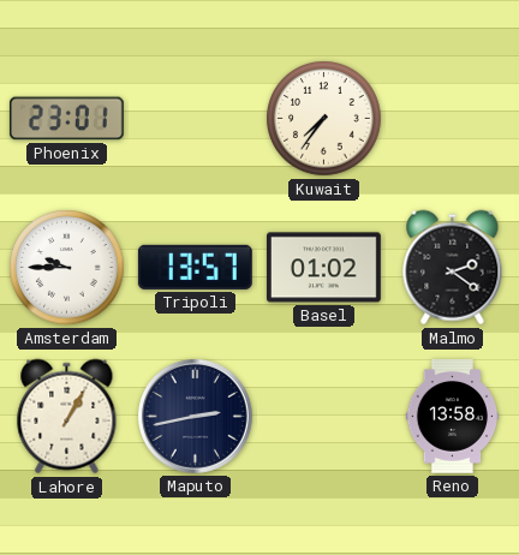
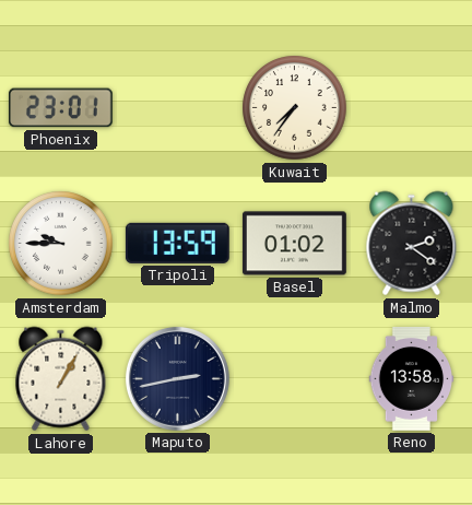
Tripoli: 13:57 -> 13:59 (177, 243)
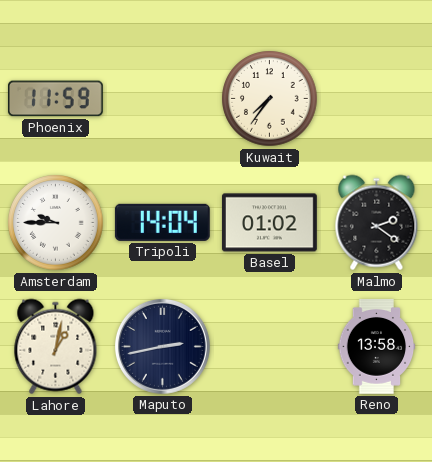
Phoenix: 23:01 -> 11:59 (55, 99)
Tripoli: 13:59 -> 14:04 (162, 222)
Lahore: 1:05 -> 1:02 (56, 347)
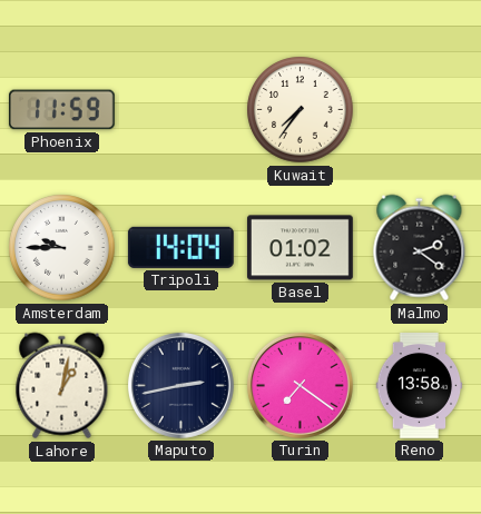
Turin: none -> 7:21 (300, 385)
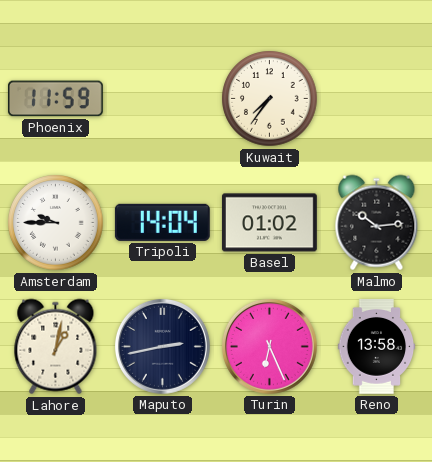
Malmo: 2:21 -> 10:14 (377, 223)
Turin: 7:21 -> 6:26 (269, 346)
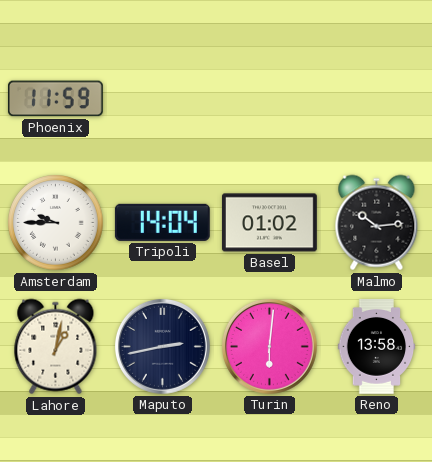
Kuwait: 7:36 -> none (270, 99)
Turin: 6:26 -> 6:01 (269, 346)
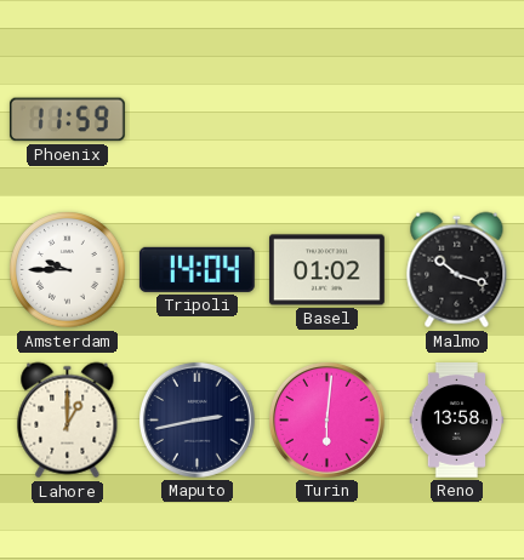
Malmo: 10:14 -> 10:18 (457, 270)
Lahore: 1:02 -> 1:00 (68, 421)
